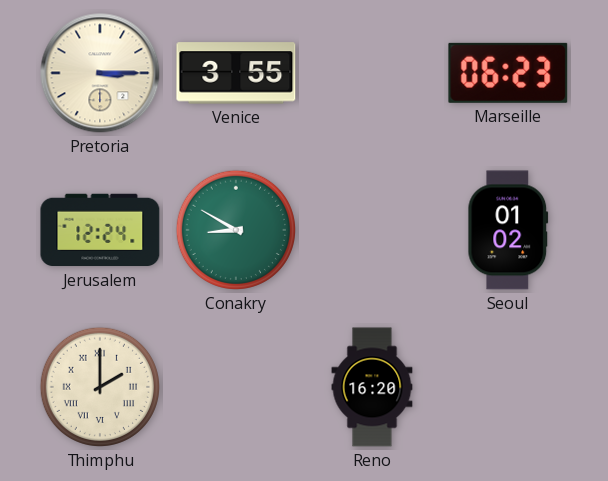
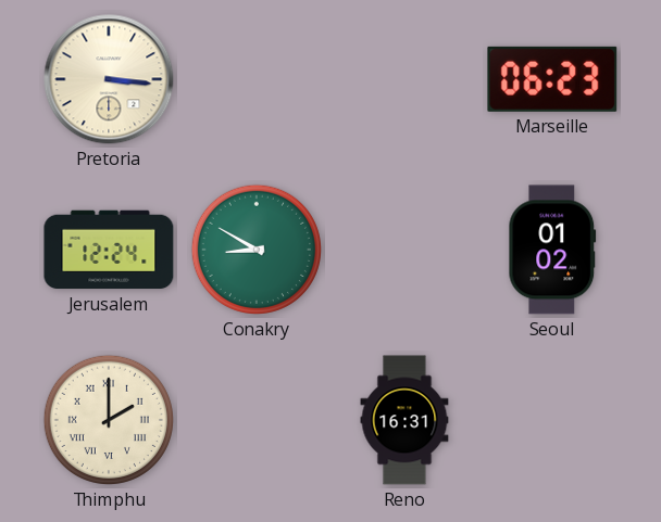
Pretoria: 3:15 -> 3:16 (109, 79)
Venice: 3:55 -> none (236, 73)
Reno: 16:20 -> 16:31 (404, 420)
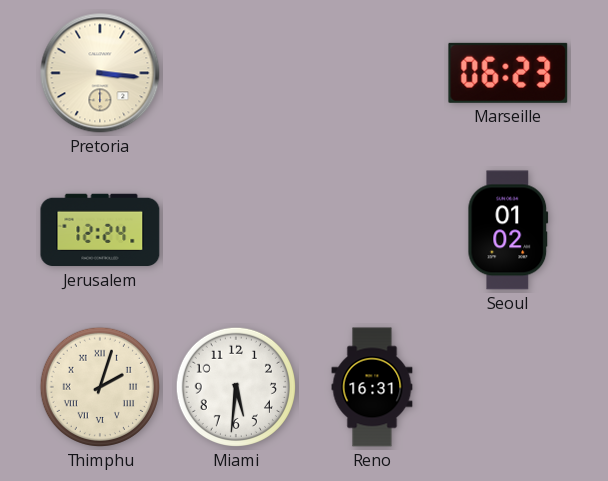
Conakry: 8:50 -> none (257, 250)
Thimphu: 2:00 -> 2:03 (100, 387)
Miami: none -> 5:31 (236, 387)
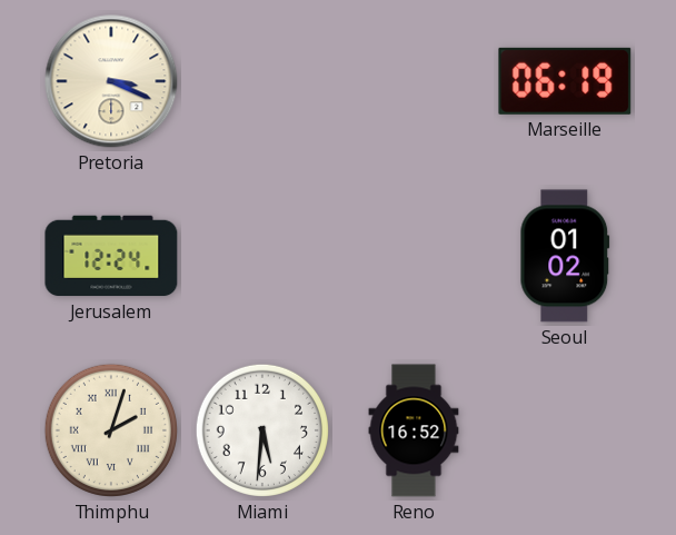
Pretoria: 3:16 -> 3:19 (111, 81)
Marseille: 06:23 -> 06:19 (565, 81)
Reno: 16:31 -> 16:52 (414, 430)
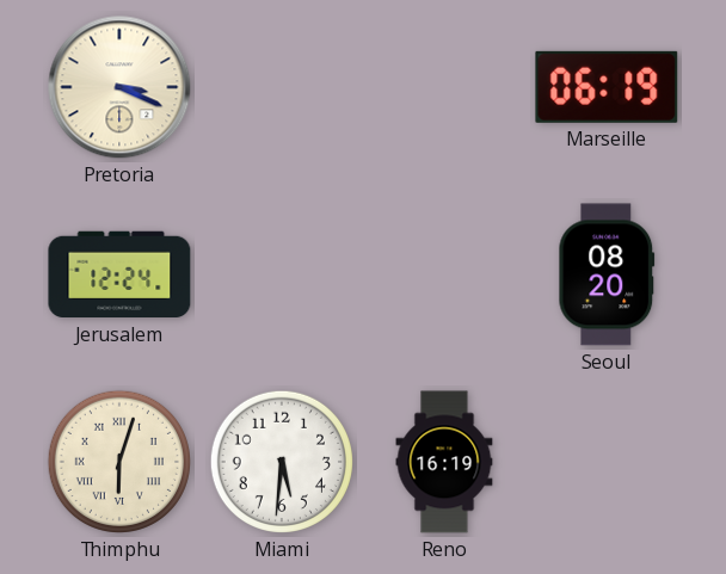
Seoul: 01:02 -> 08:20 (607, 274)
Thimphu: 2:03 -> 6:03 (119, 462)
Reno: 16:52 -> 16:19 (444, 462)
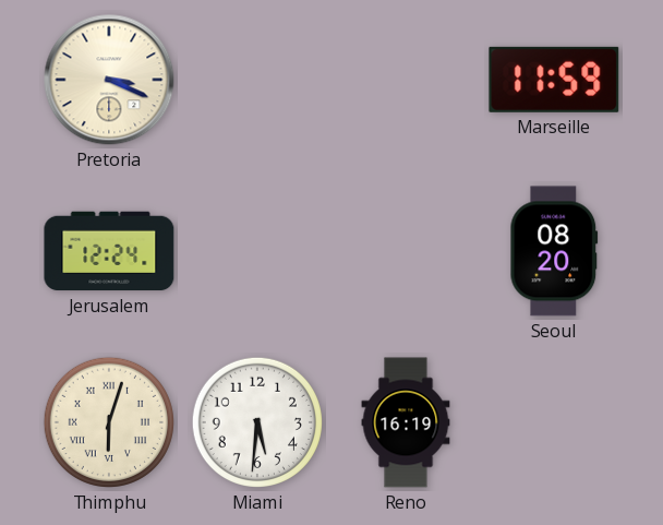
Marseille: 06:19 -> 11:59 (554, 80)
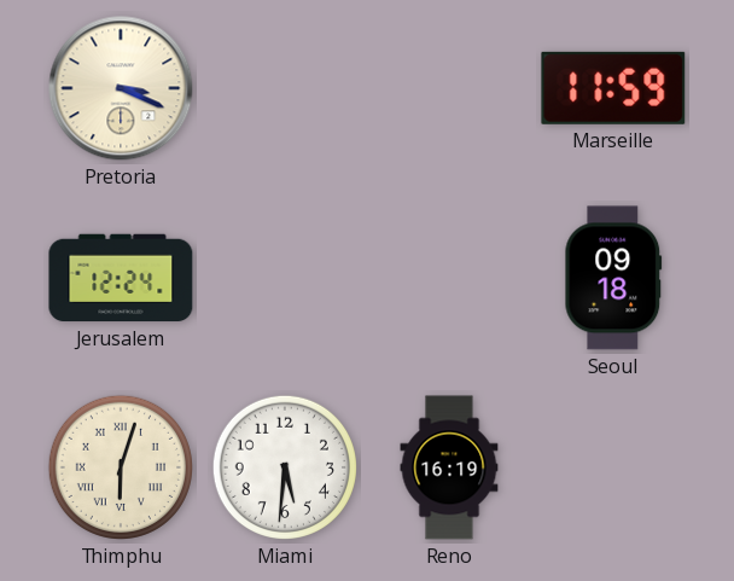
Seoul: 08:20 -> 09:18 (613, 278)
